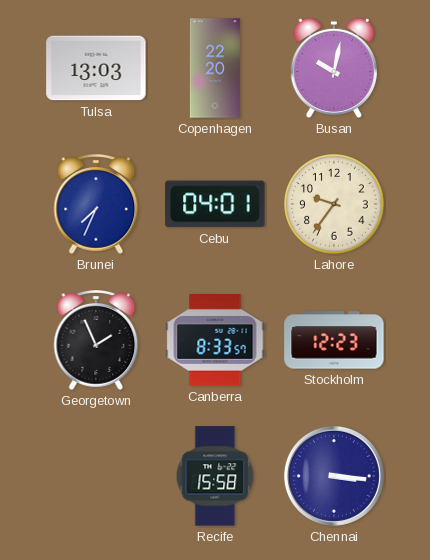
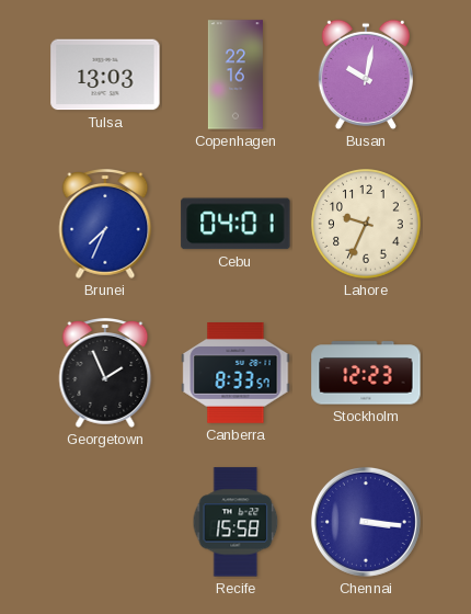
Copenhagen: 22:20 -> 22:16 (235, 75)
Lahore: 9:36 -> 9:34 (366, 224)
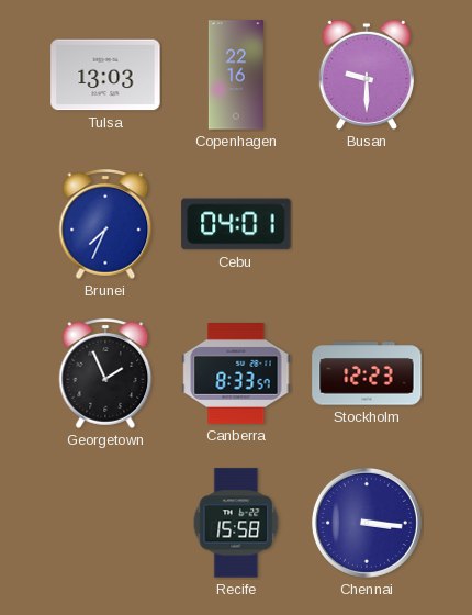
Busan: 10:02 -> 9:30 (367, 75)
Lahore: 9:34 -> none (366, 224)
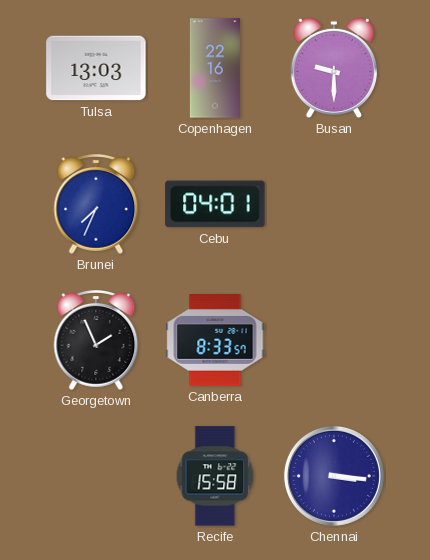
Stockholm: 12:23 -> none (367, 373)
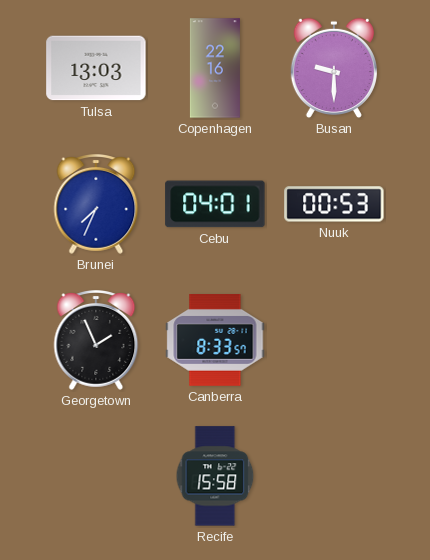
Nuuk: none -> 00:53 (334, 204)
Chennai: 3:16 -> none (334, 476)
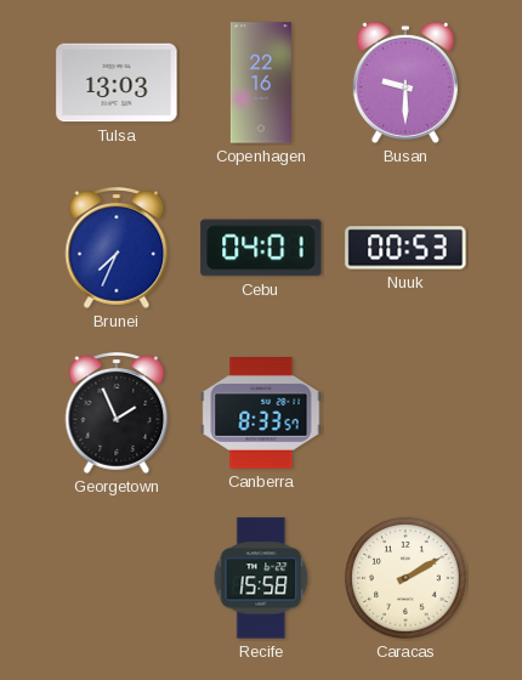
Caracas: none -> 2:10 (405, 578)
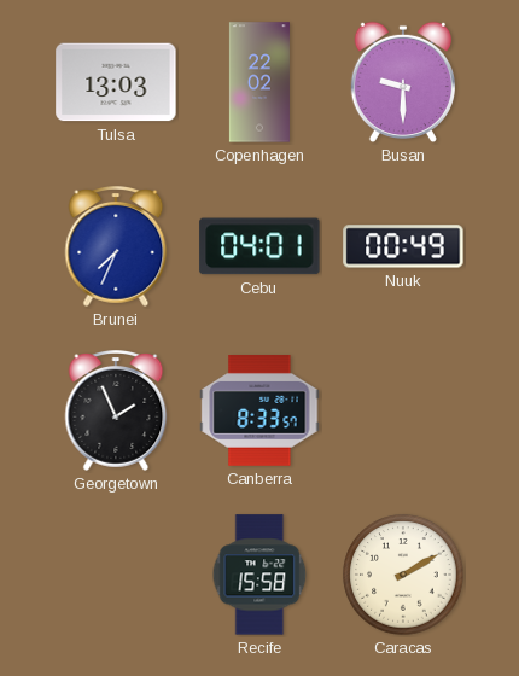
Copenhagen: 22:16 -> 22:02 (259, 82)
Nuuk: 00:53 -> 00:49 (403, 246)
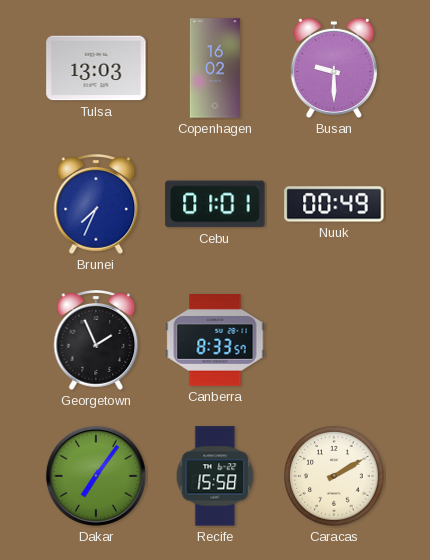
Copenhagen: 22:02 -> 16:02 (215, 68)
Cebu: 04:01 -> 01:01 (215, 204)
Dakar: none -> 7:06 (96, 476)
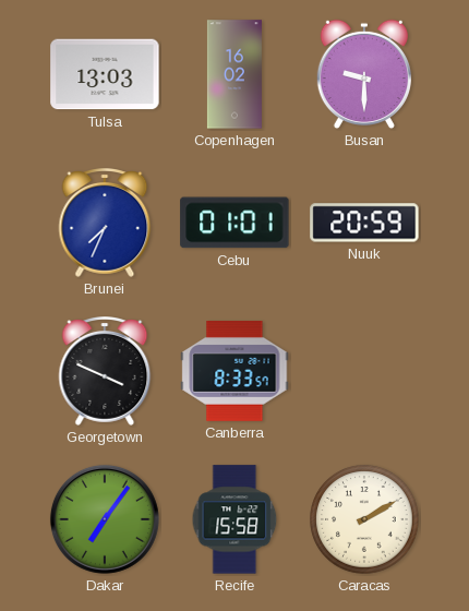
Nuuk: 00:49 -> 20:59 (364, 223)
Georgetown: 1:56 -> 3:49 (105, 372)
